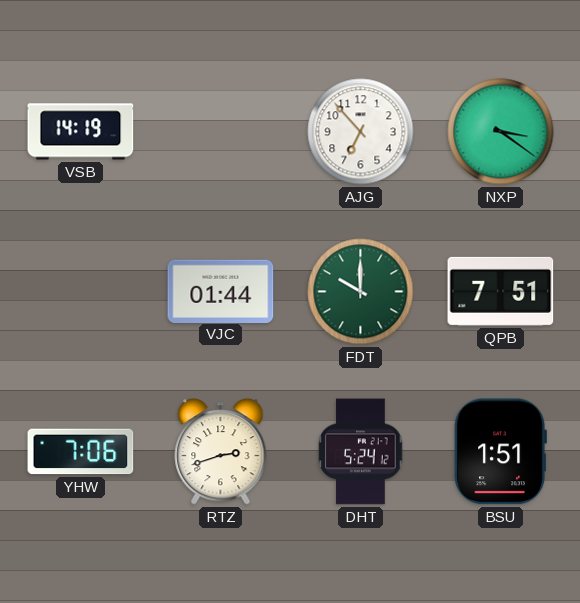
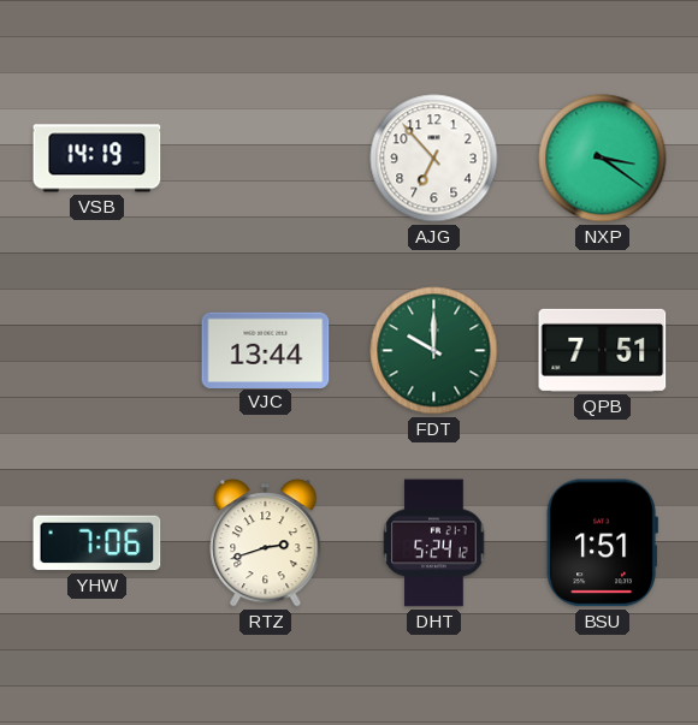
VJC: 01:44 -> 13:44 (266, 350)
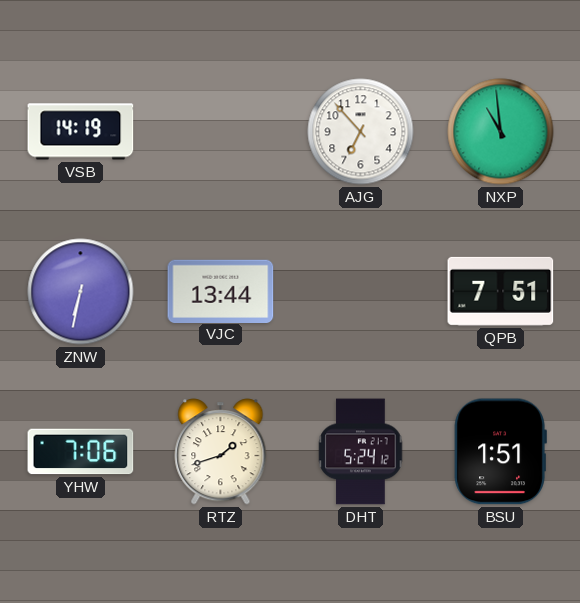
NXP: 3:21 -> 10:59 (501, 132)
ZNW: none -> 6:32 (81, 292)
FDT: 10:00 -> none (434, 351)
RTZ: 2:42 -> 1:42 (221, 452)
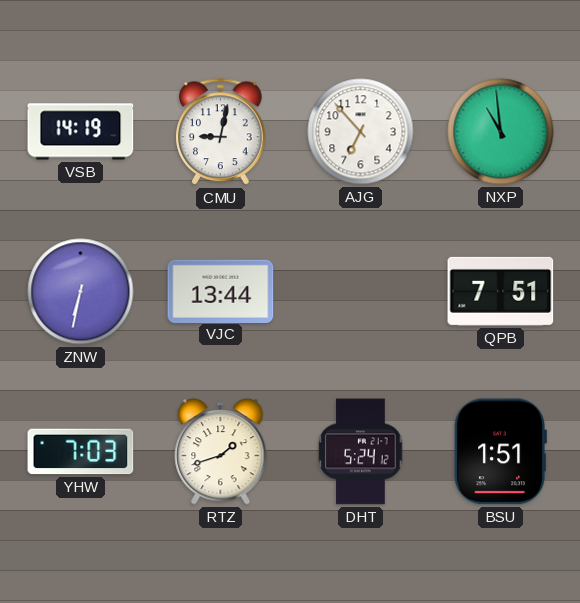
CMU: none -> 9:02 (221, 132)
YHW: 7:06 -> 7:03 (81, 452)
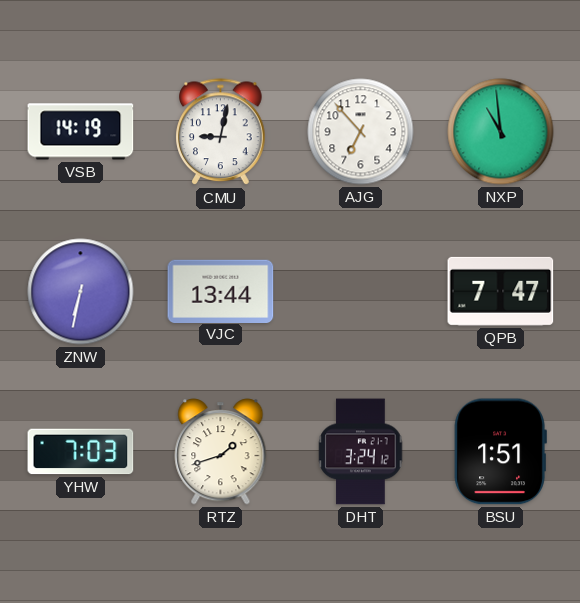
QPB: 7:51 -> 7:47 (501, 291)
DHT: 5:24 -> 3:24 (361, 452)
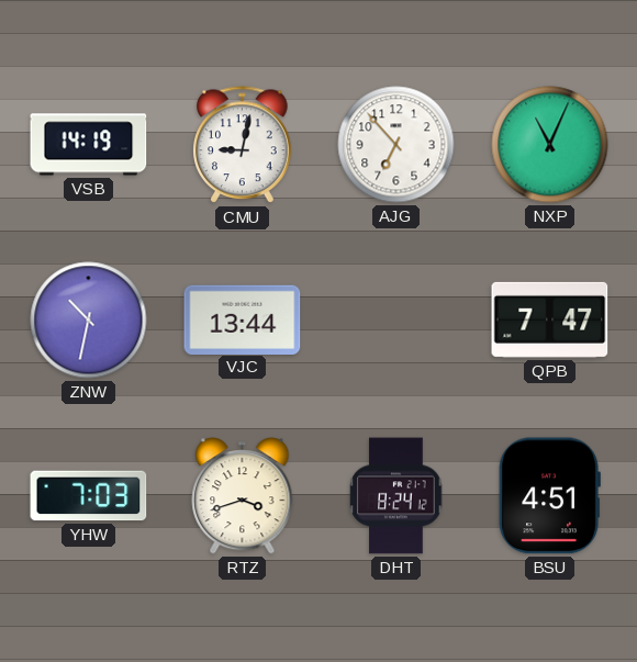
NXP: 10:59 -> 11:04 (550, 145)
ZNW: 6:32 -> 10:32 (89, 321)
RTZ: 1:42 -> 3:42 (243, 496)
DHT: 3:24 -> 8:24 (396, 496)
BSU: 1:51 -> 4:51 (549, 496)
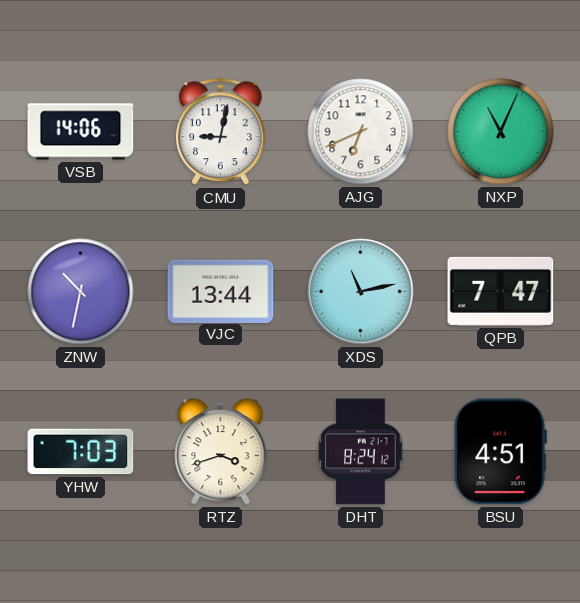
VSB: 14:19 -> 14:06 (81, 132)
AJG: 6:53 -> 6:41 (361, 132)
XDS: none -> 11:13 (361, 292)
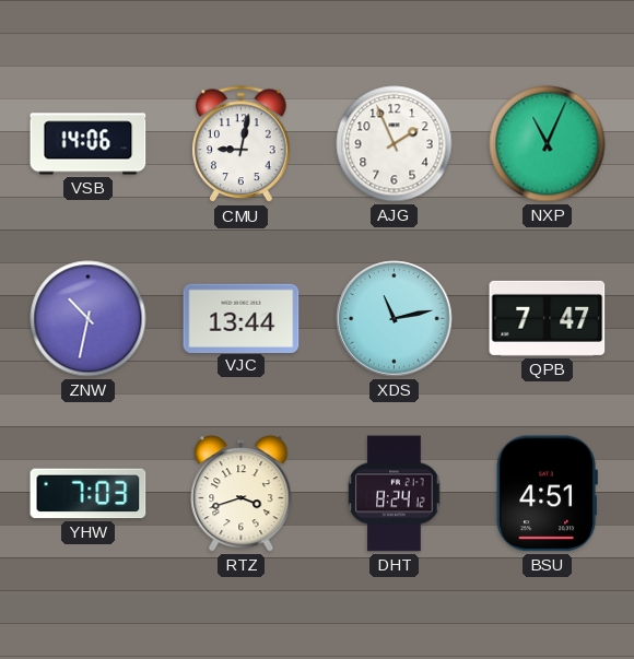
AJG: 6:41 -> 1:56 (395, 144)
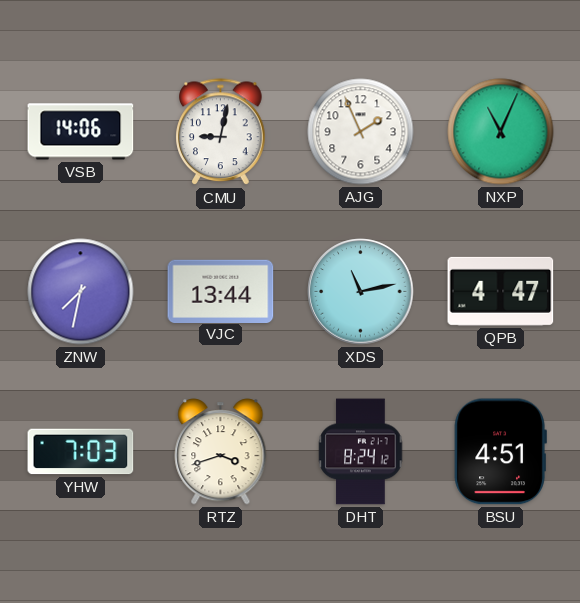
ZNW: 10:32 -> 7:32 (81, 292)
QPB: 7:47 -> 4:47 (501, 291)
